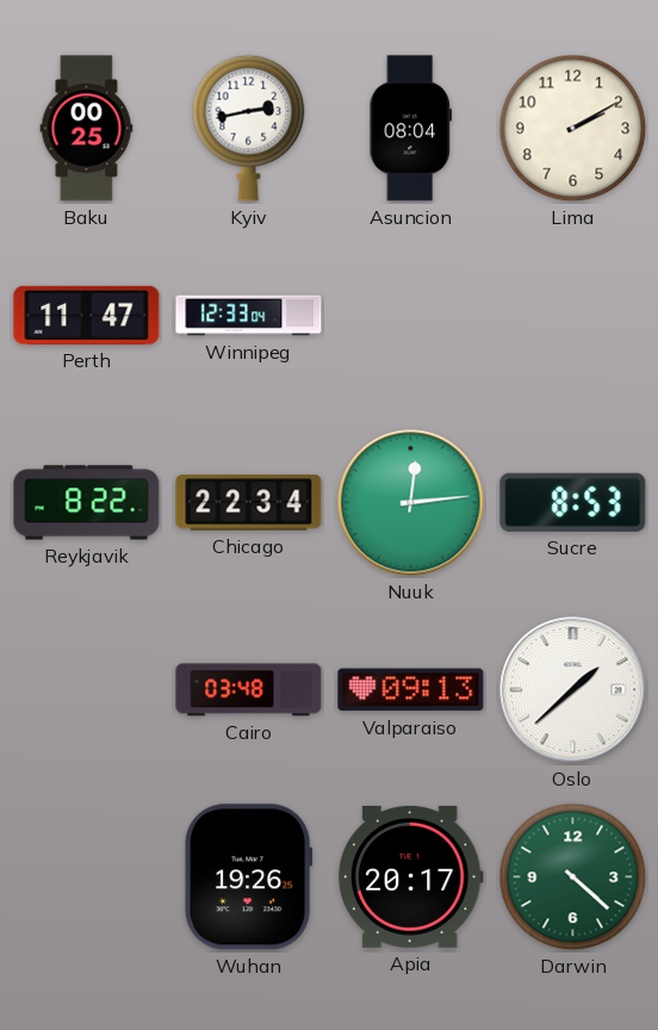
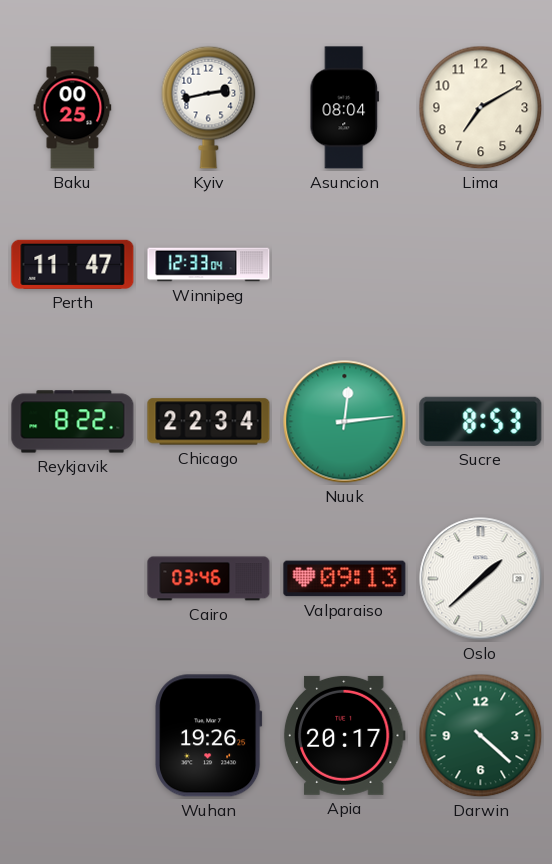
Lima: 2:10 -> 7:10 (481, 108)
Cairo: 03:48 -> 03:46 (209, 579)
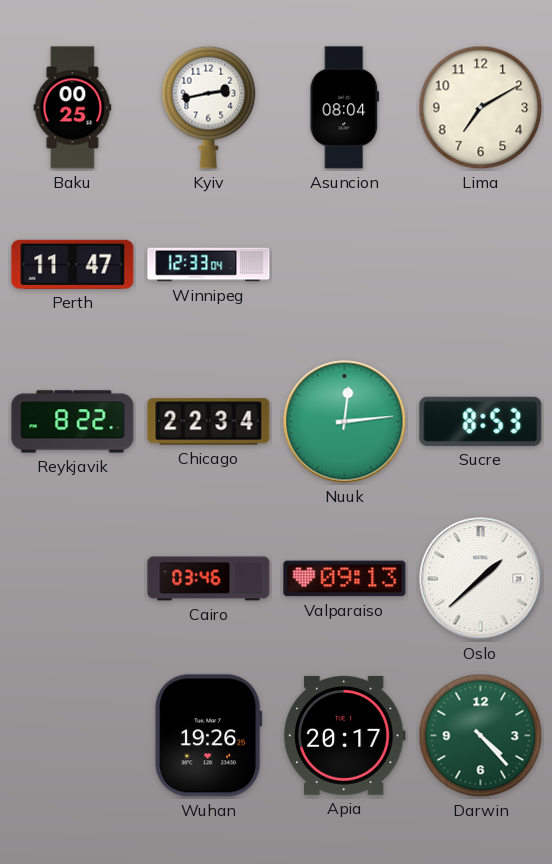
Darwin: 4:22 -> 4:23 (481, 736)
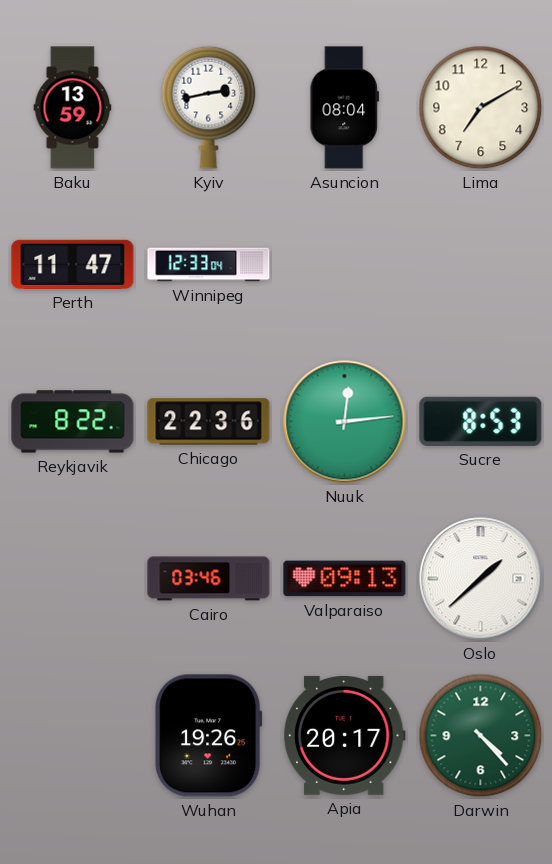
Baku: 00:25 -> 13:59 (73, 108)
Chicago: 22:34 -> 22:36 (209, 422)
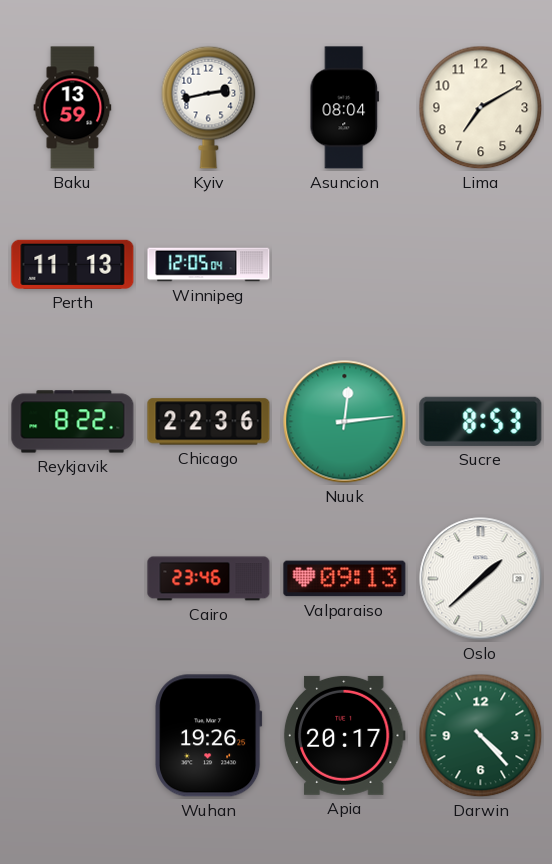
Perth: 11:47 -> 11:13 (73, 264)
Winnipeg: 12:33 -> 12:05 (209, 265)
Cairo: 03:46 -> 23:46 (209, 579)
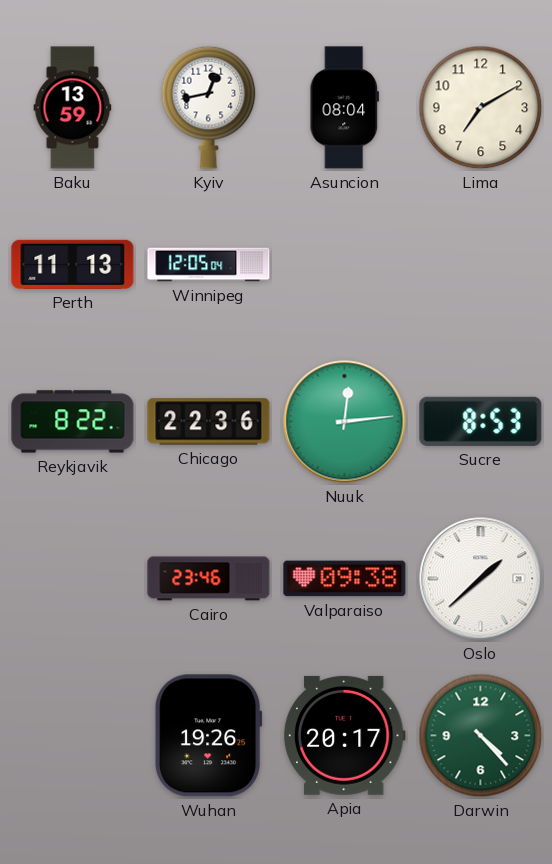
Kyiv: 2:43 -> 12:43 (209, 107)
Valparaiso: 09:13 -> 09:38 (345, 579)
